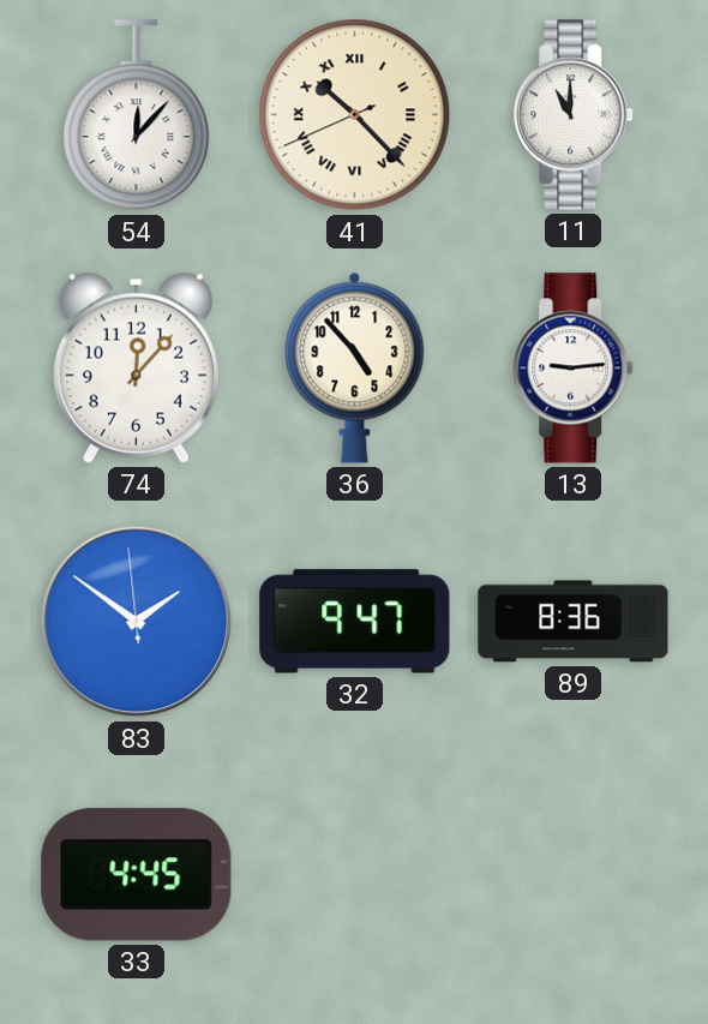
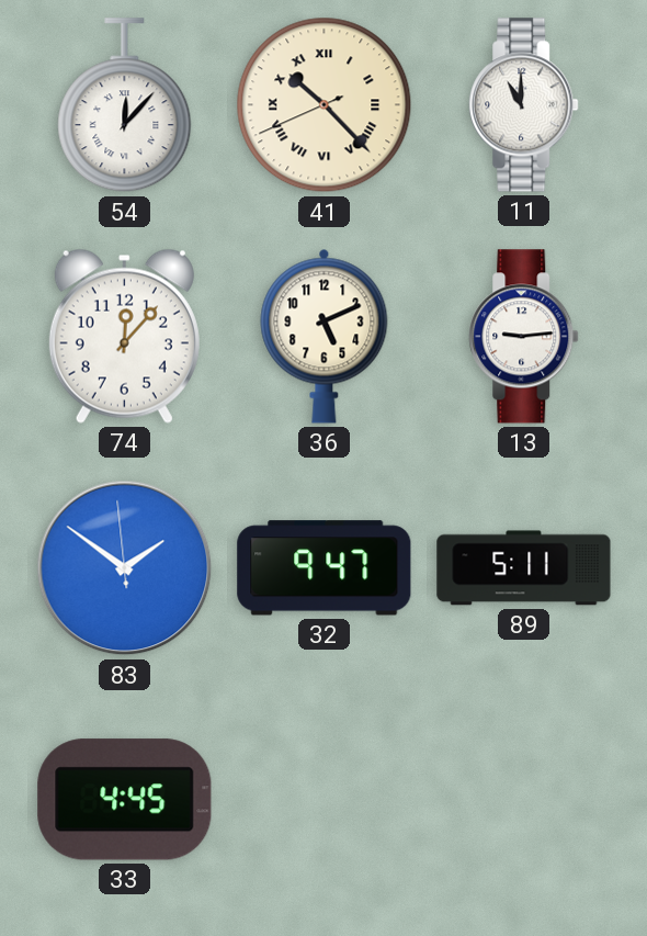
36: 4:53 -> 5:11 (325, 336)
89: 8:36 -> 5:11 (524, 568)
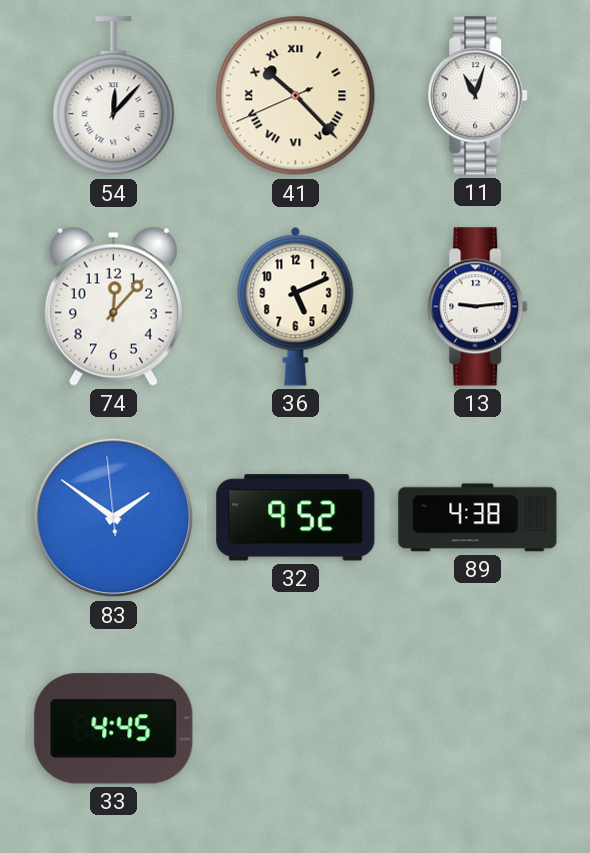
11: 11:00 -> 11:03 (478, 96)
32: 9:47 -> 9:52 (296, 518)
89: 5:11 -> 4:38 (478, 518)
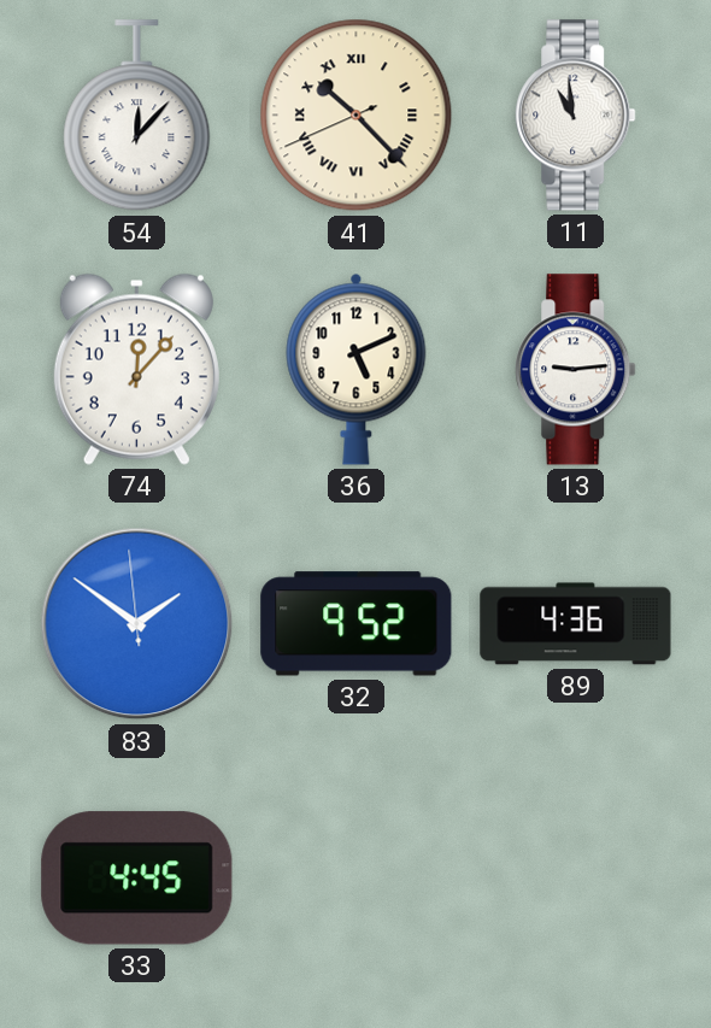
11: 11:03 -> 10:59 (576, 116)
89: 4:38 -> 4:36 (576, 624)
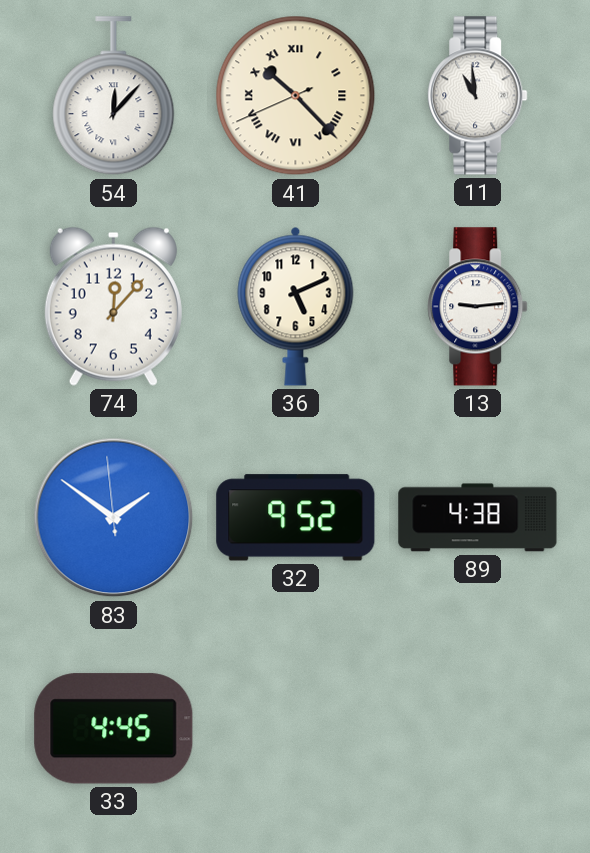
89: 4:36 -> 4:38 (478, 518)
